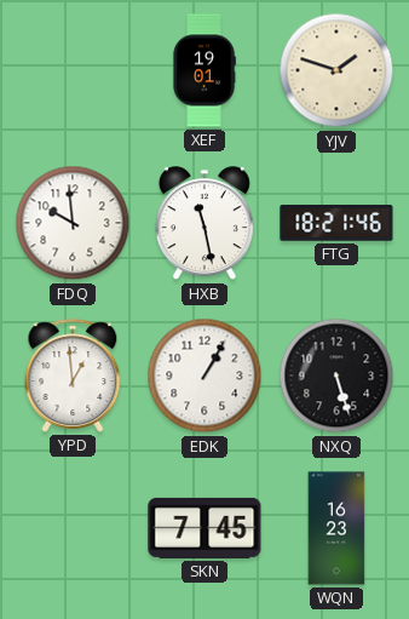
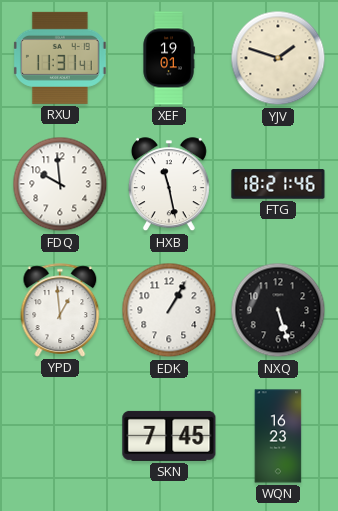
RXU: none -> 11:31 (60, 58)
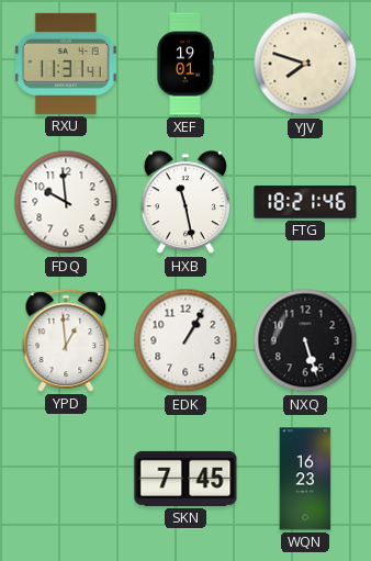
YJV: 1:48 -> 7:48 (305, 64)
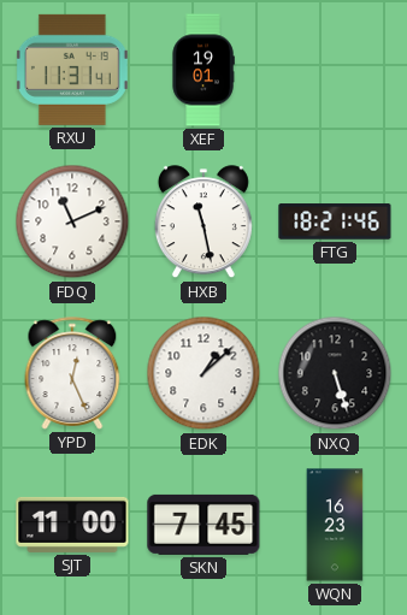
YJV: 7:48 -> none (305, 64)
FDQ: 9:59 -> 11:11 (72, 221)
YPD: 12:59 -> 12:26 (72, 373)
EDK: 1:05 -> 1:08 (203, 373)
SJT: none -> 11:00 (72, 525)
